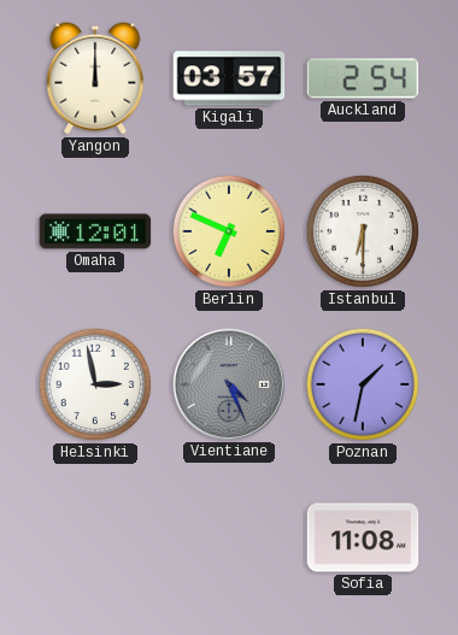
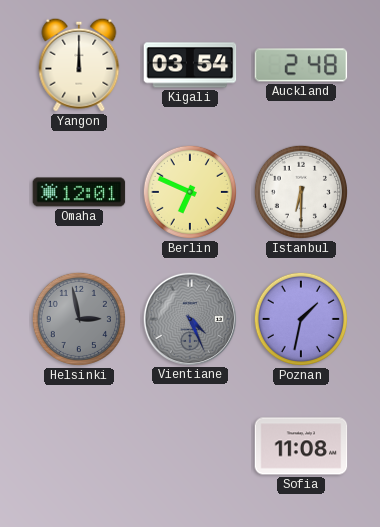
Kigali: 03:57 -> 03:54 (190, 65)
Auckland: 2:54 -> 2:48 (301, 65)
Helsinki dial: white -> grey (79, 319)
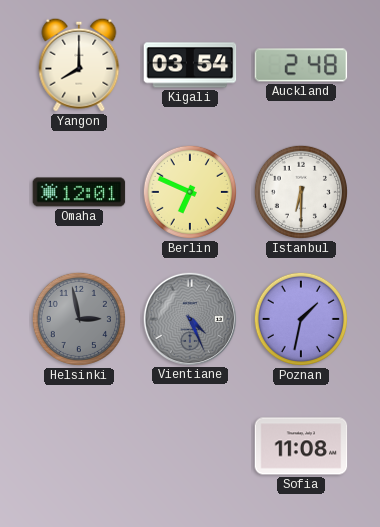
Yangon: 12:00 -> 8:00 (79, 65)
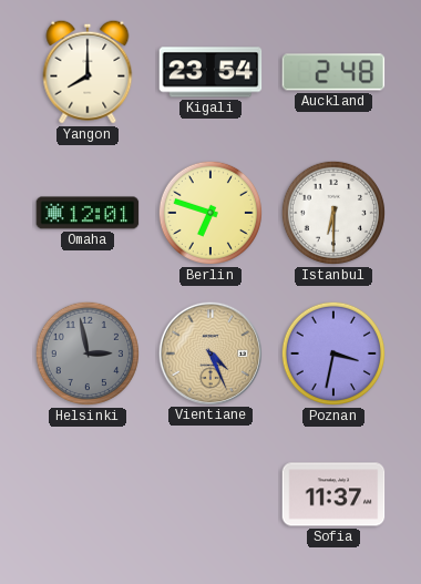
Kigali: 03:54 -> 23:54 (210, 72)
Berlin: 6:49 -> 6:48 (210, 213)
Vientiane dial: grey -> champagne (209, 352)
Poznan: 1:32 -> 3:32 (333, 354)
Sofia: 11:08 -> 11:37 (333, 494)
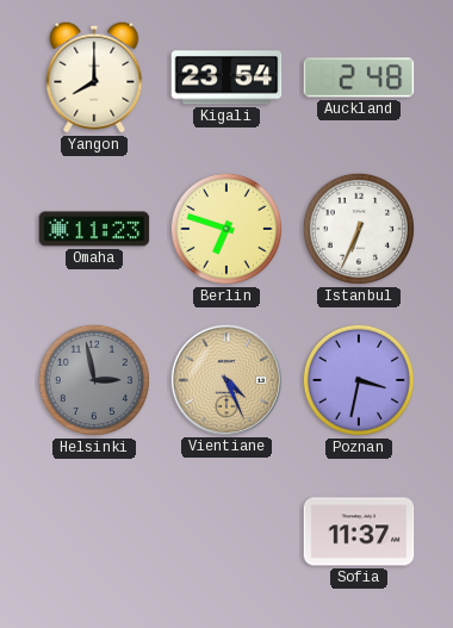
Omaha: 12:01 -> 11:23 (94, 229)
Istanbul: 6:30 -> 6:34 (359, 229)
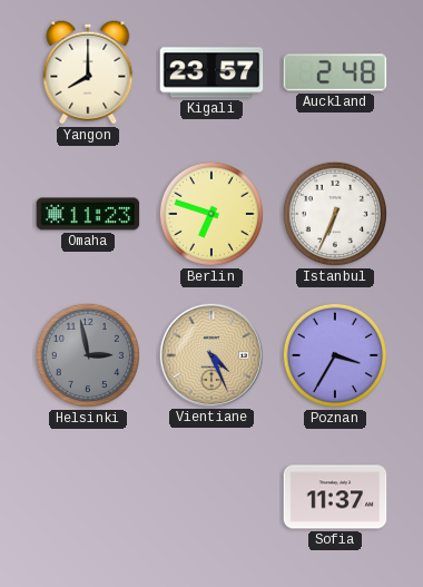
Kigali: 23:54 -> 23:57 (211, 72)
Poznan: 3:32 -> 3:35 (335, 355)
